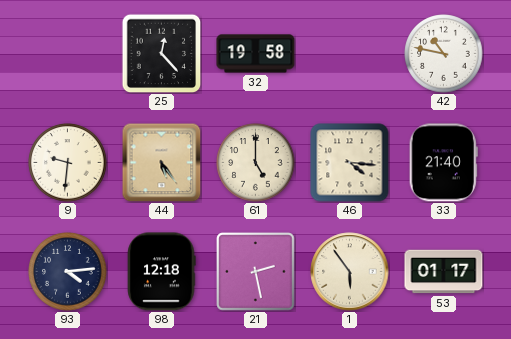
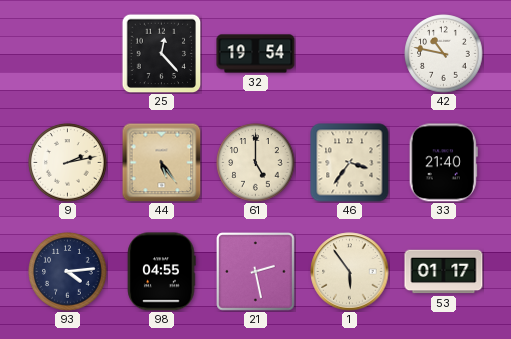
32: 19:58 -> 19:54 (256, 54)
9: 9:31 -> 2:13 (68, 163)
46: 4:16 -> 3:36 (350, 163)
98: 12:18 -> 04:55 (161, 272)
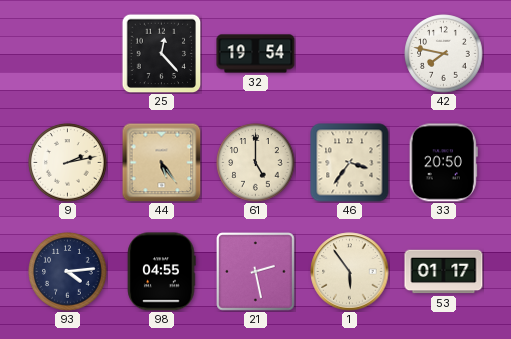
42: 10:47 -> 7:47 (444, 54)
33: 21:40 -> 20:50 (443, 163)
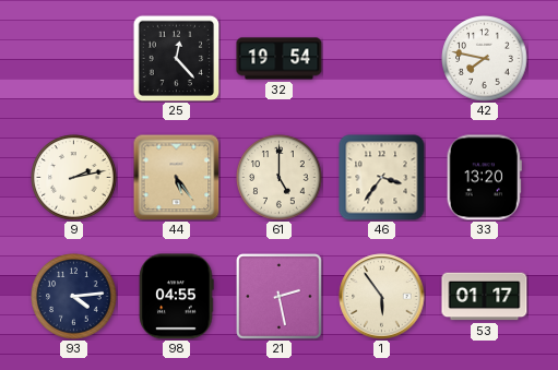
33: 20:50 -> 13:20 (484, 178)
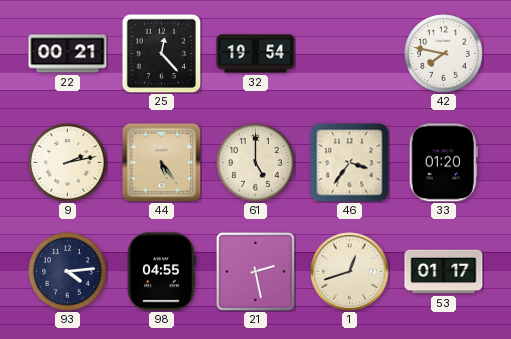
22: none -> 00:21 (68, 54)
33: 13:20 -> 01:20 (443, 163)
1: 5:54 -> 12:42 (350, 272)
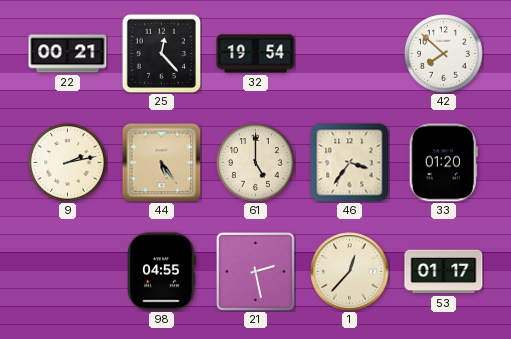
42: 7:47 -> 7:52 (444, 54)
93: 4:14 -> none (68, 272)
1: 12:42 -> 12:37 (350, 272)
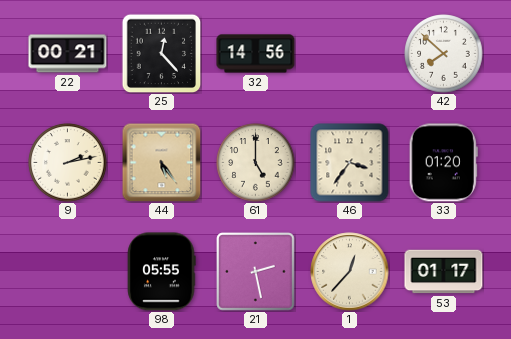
32: 19:54 -> 14:56 (256, 54)
98: 04:55 -> 05:55 (161, 272)
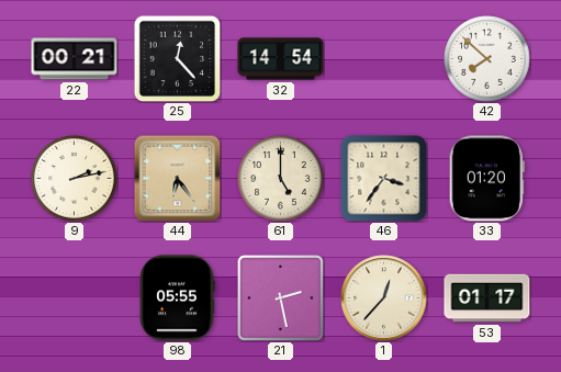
32: 14:56 -> 14:54 (281, 59)
44: 5:24 -> 6:24 (177, 178)
